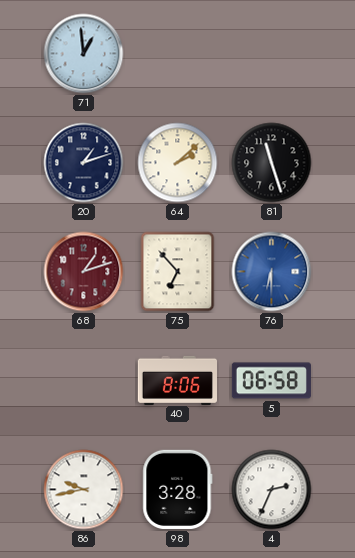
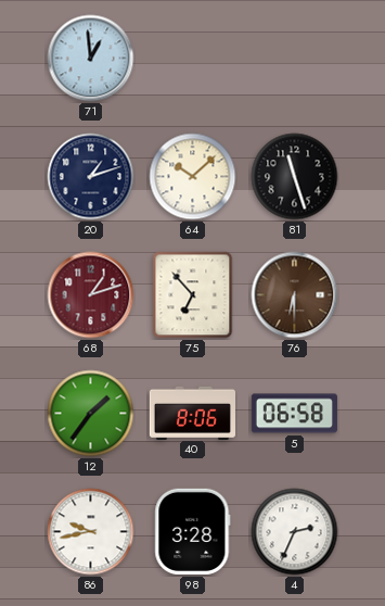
64: 2:08 -> 10:08 (193, 177)
76 dial: blue -> brown (295, 295)
12: none -> 1:36 (91, 414)
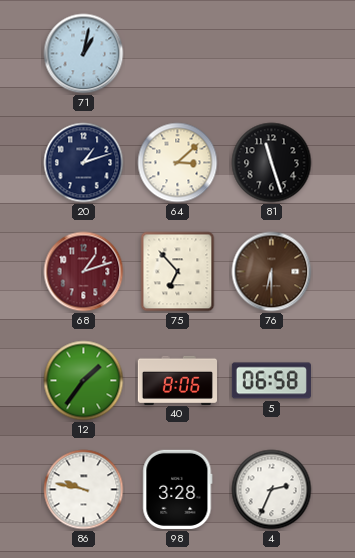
71: 12:59 -> 1:02 (84, 54)
64: 10:08 -> 3:08 (178, 163)
86: 9:43 -> 9:47 (84, 490)
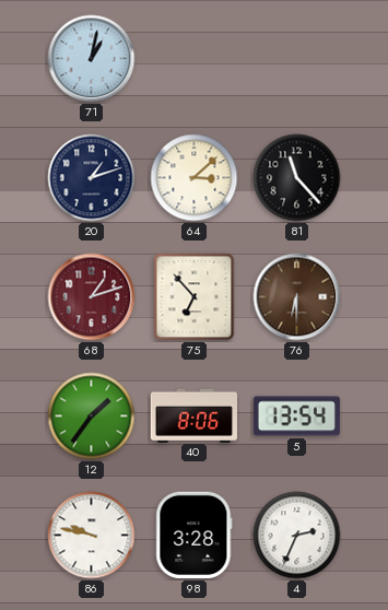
81: 11:27 -> 11:23 (297, 178)
5: 06:58 -> 13:54 (296, 417)
